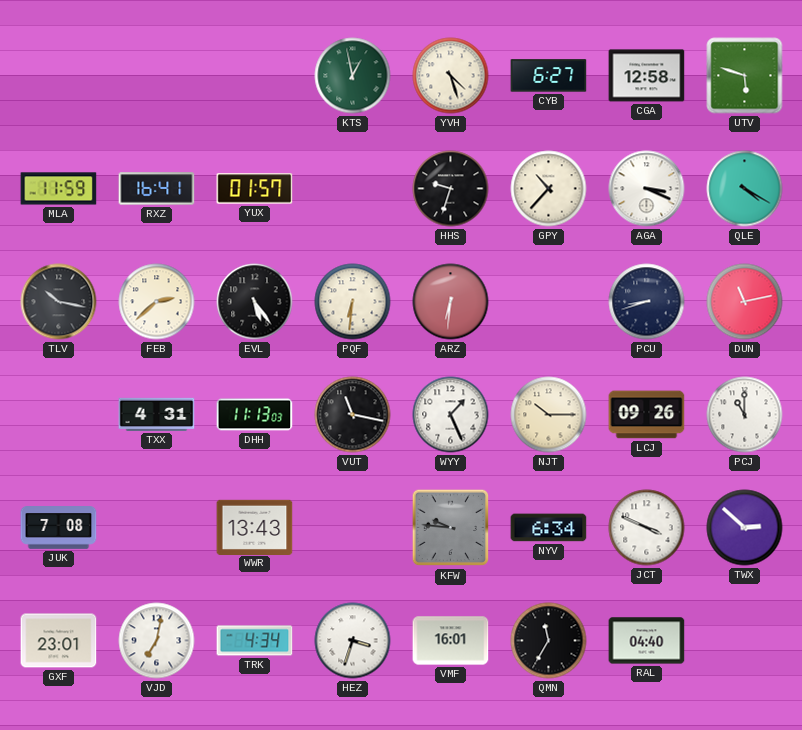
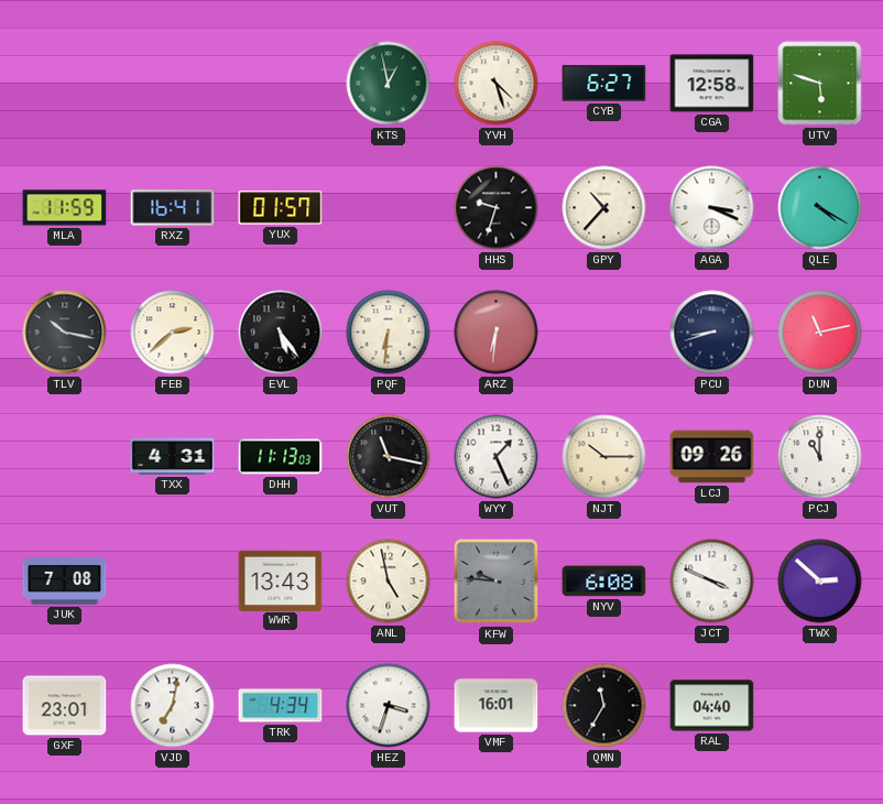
ANL: none -> 4:58 (389, 582)
NYV: 6:34 -> 6:08 (604, 582)
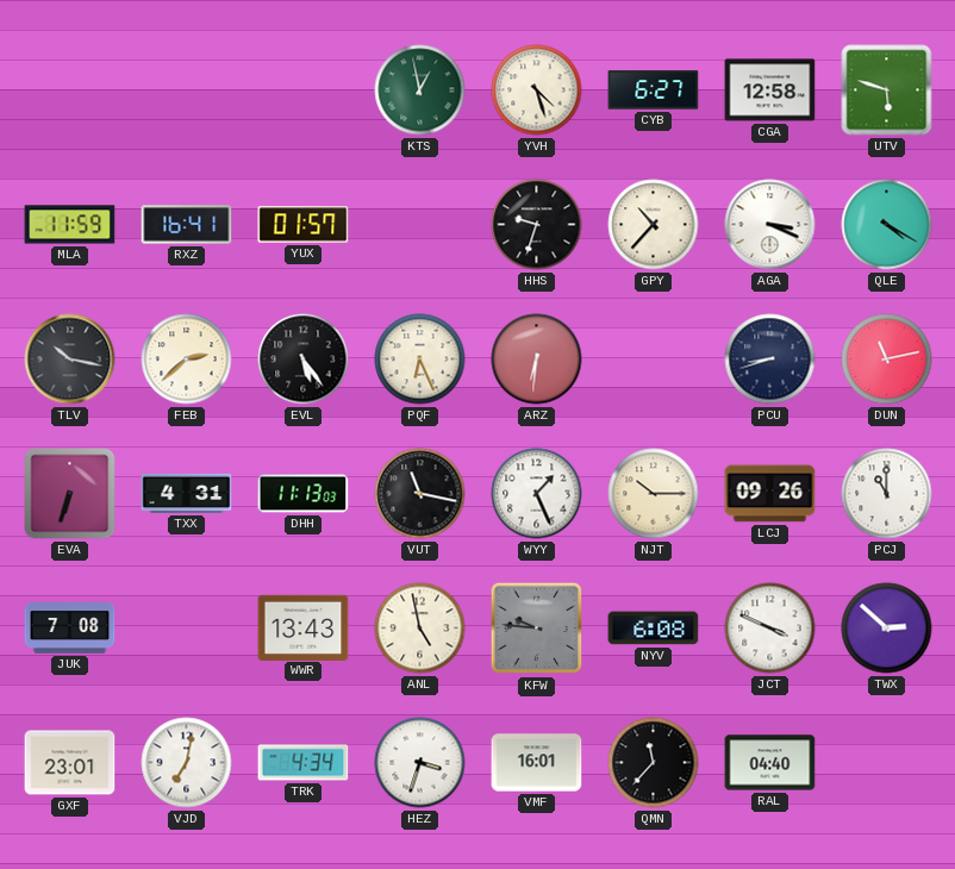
PQF: 6:31 -> 6:26 (420, 360)
EVA: none -> 6:33 (70, 494)
QMN: 11:35 -> 11:37 (654, 763)
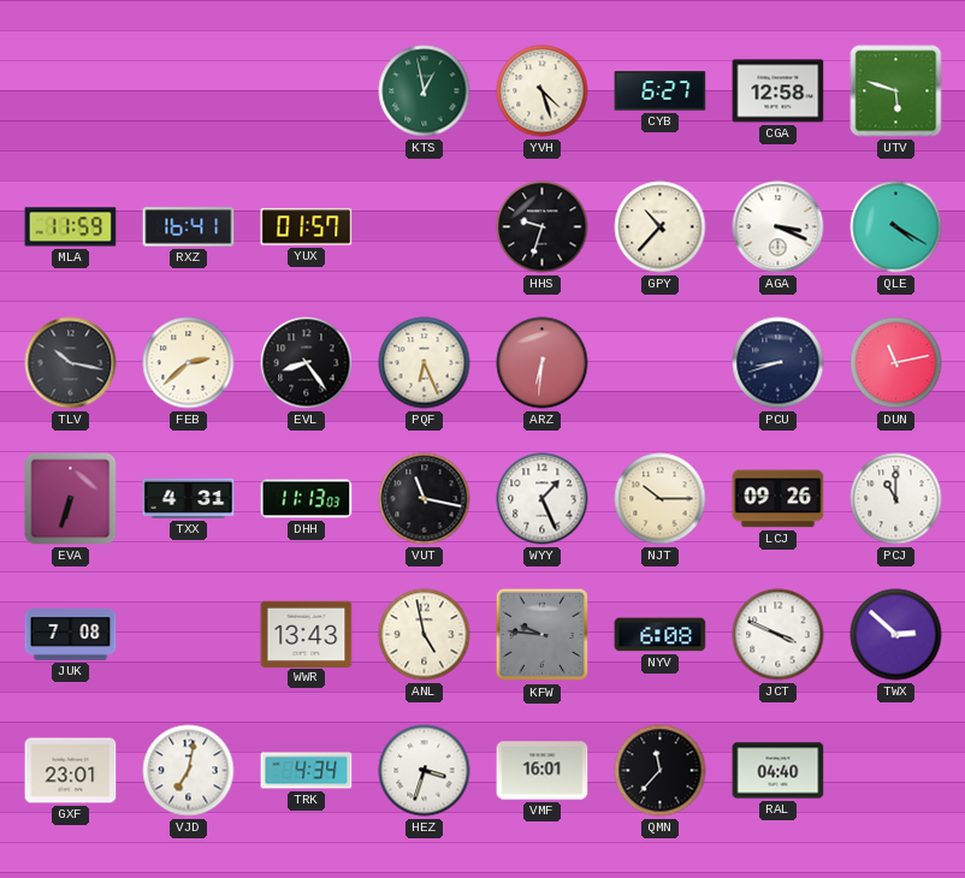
EVL: 5:24 -> 8:24 (307, 363)
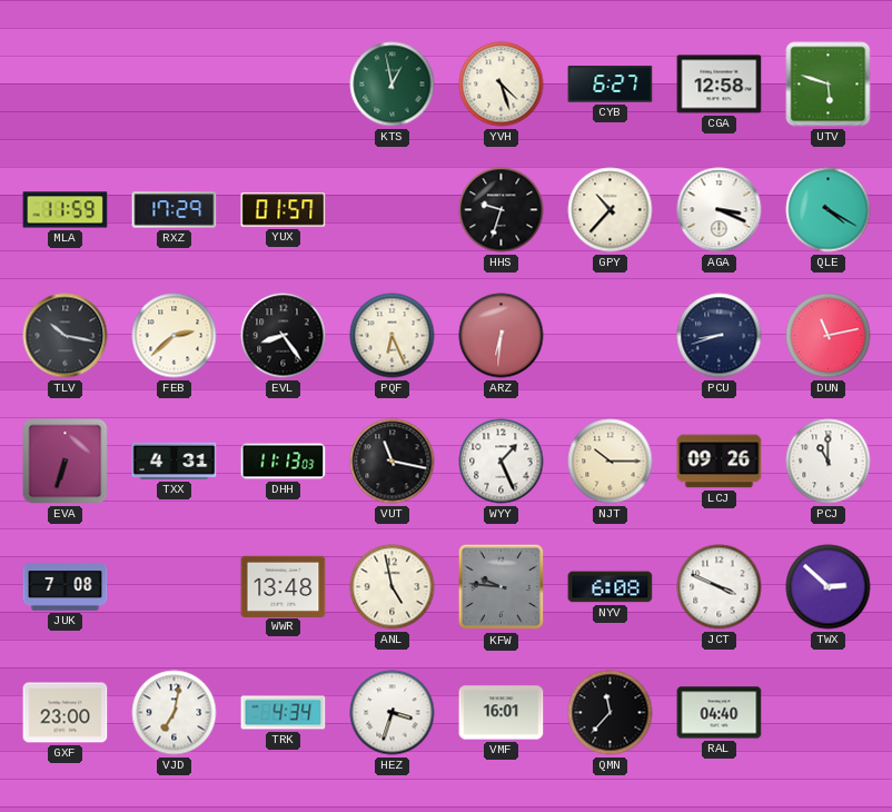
RXZ: 16:41 -> 17:29 (175, 210)
WWR: 13:43 -> 13:48 (284, 586)
GXF: 23:01 -> 23:00 (66, 713)
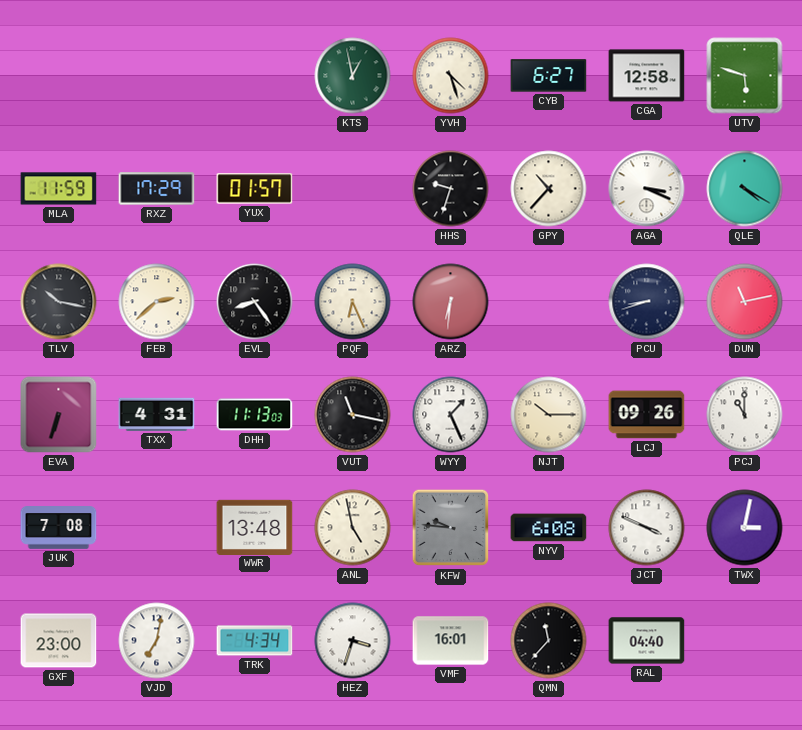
TWX: 2:52 -> 3:02 (745, 528)
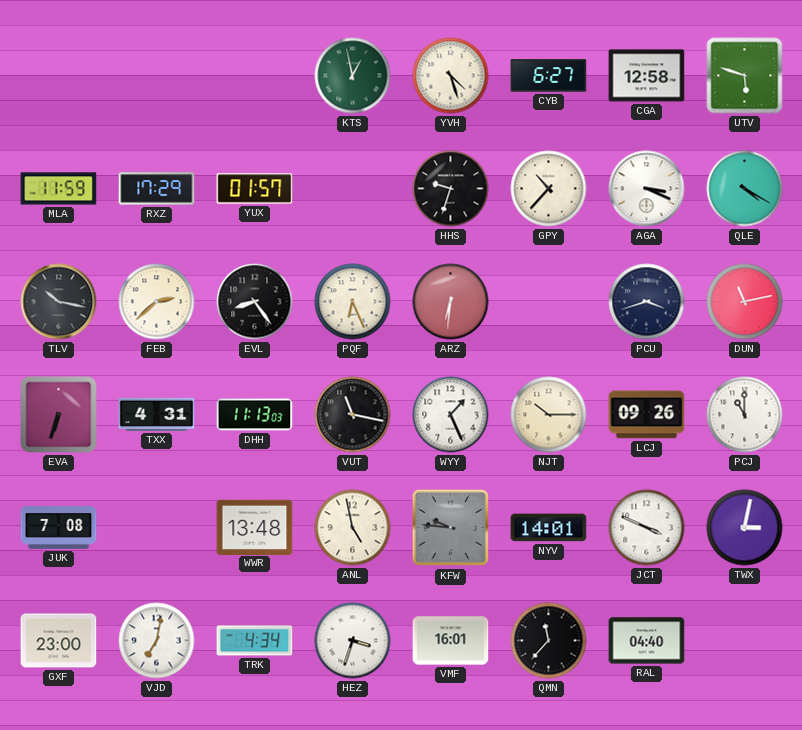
PCU: 8:42 -> 3:42 (647, 302)
NYV: 6:08 -> 14:01 (549, 528)
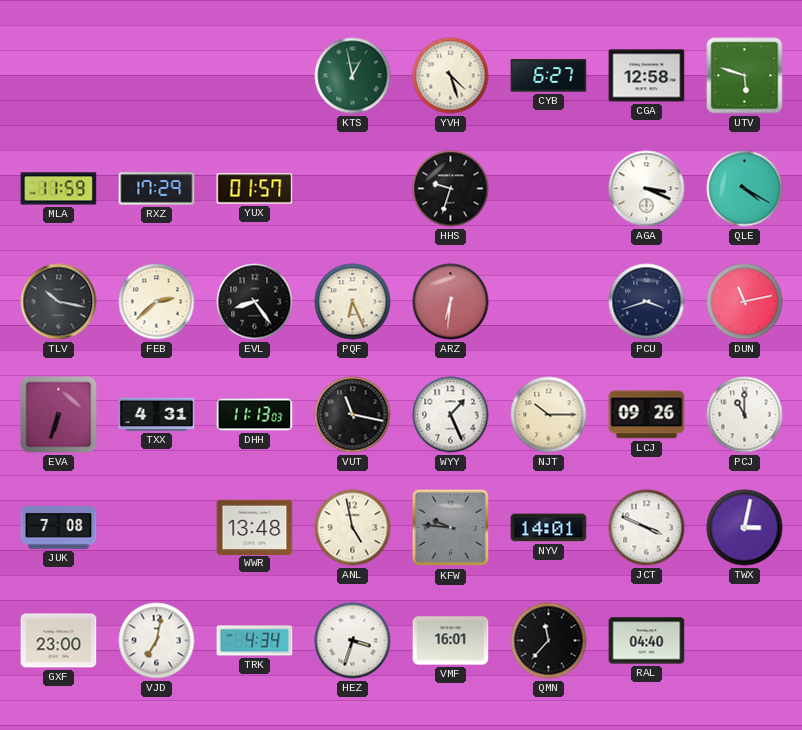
GPY: 10:37 -> none (549, 189)
